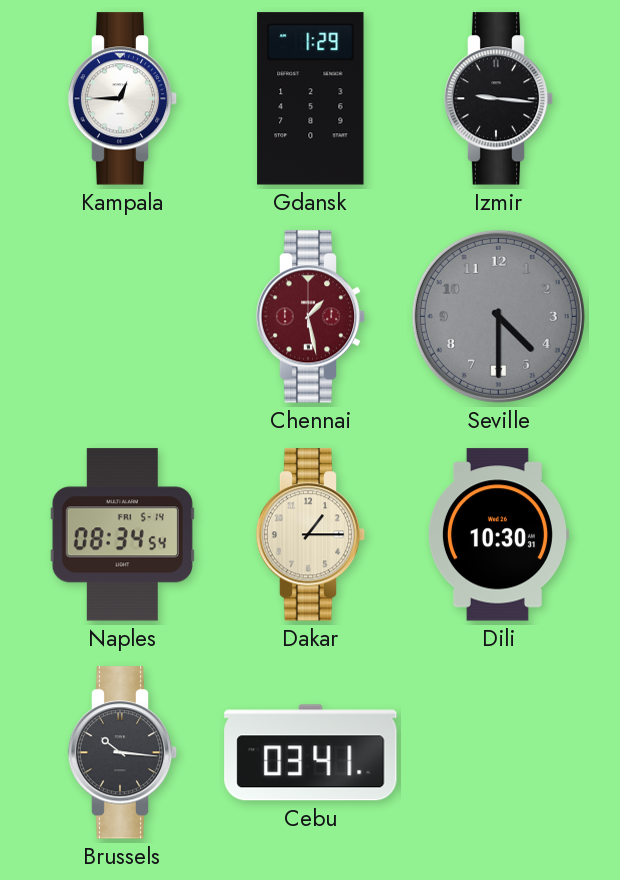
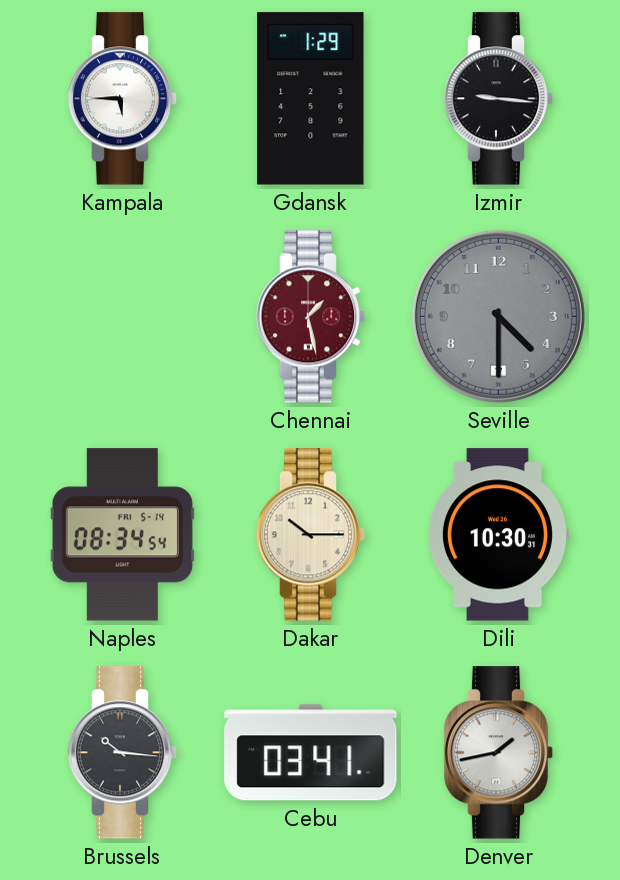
Kampala: 12:45 -> 5:45 (123, 99)
Dakar: 1:15 -> 10:15 (311, 535)
Denver: none -> 1:43 (499, 753)
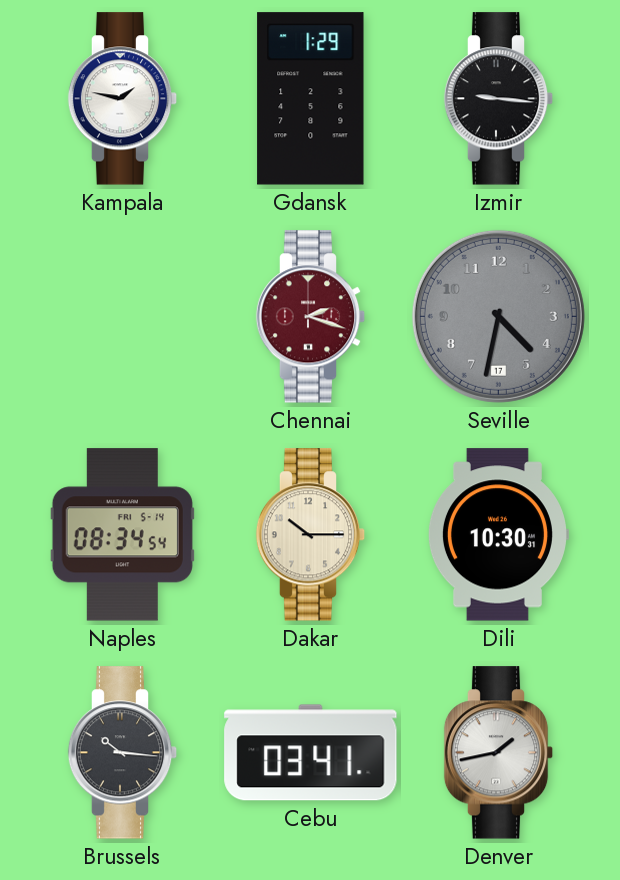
Kampala: 5:45 -> 1:47 (123, 99)
Chennai: 1:28 -> 2:18 (311, 317)
Seville: 4:30 -> 4:32 (498, 316)
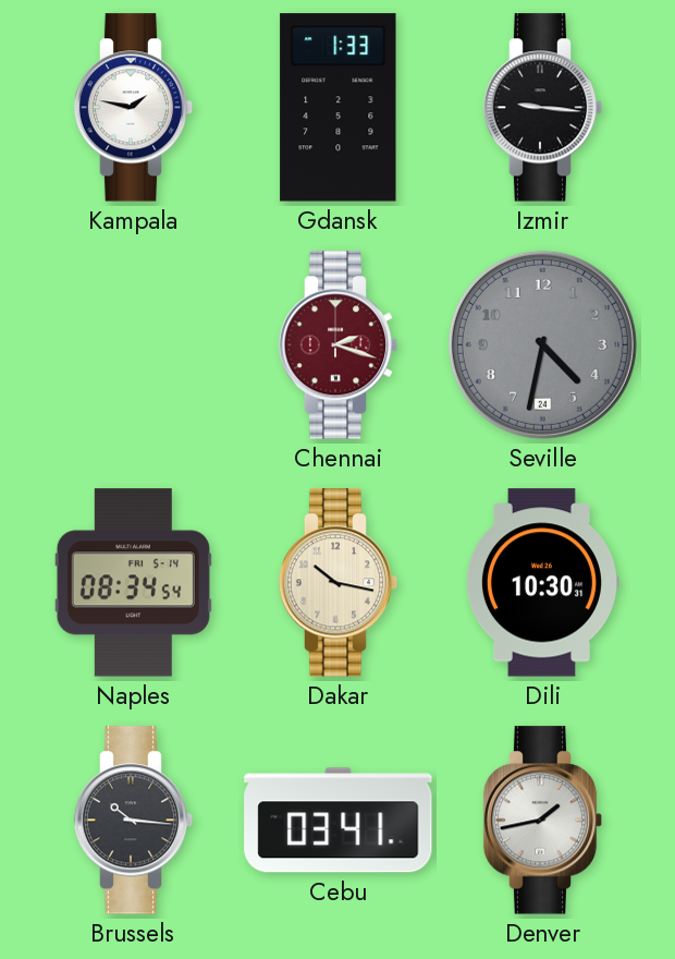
Gdansk: 1:29 -> 1:33 (339, 108)
Seville date: 17 -> 24 (542, 344)
Dakar: 10:15 -> 10:17 (339, 583)
